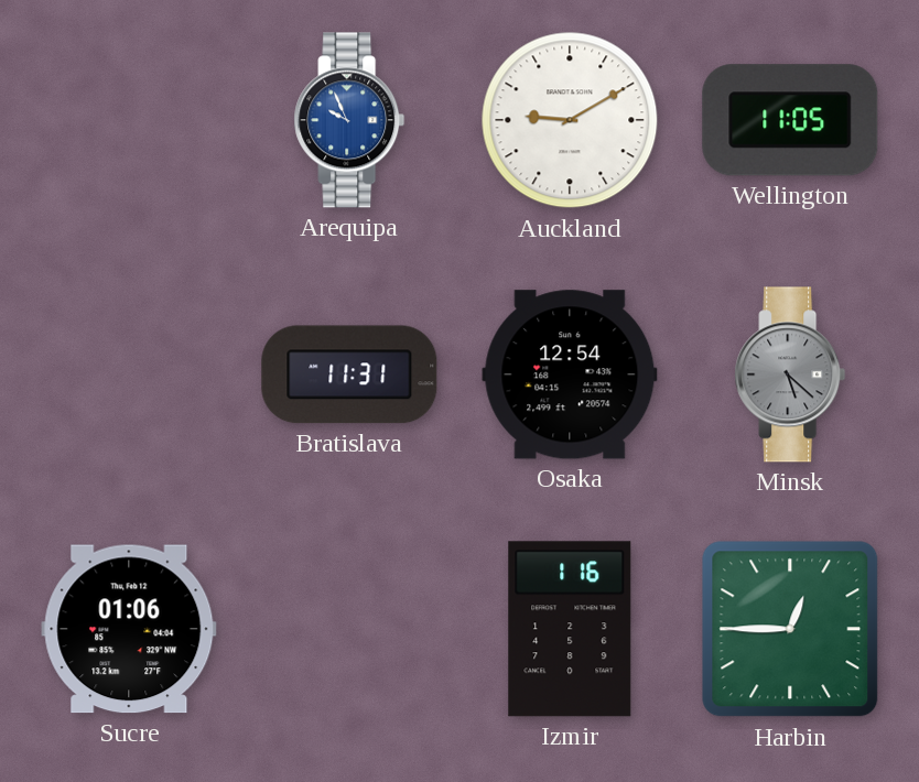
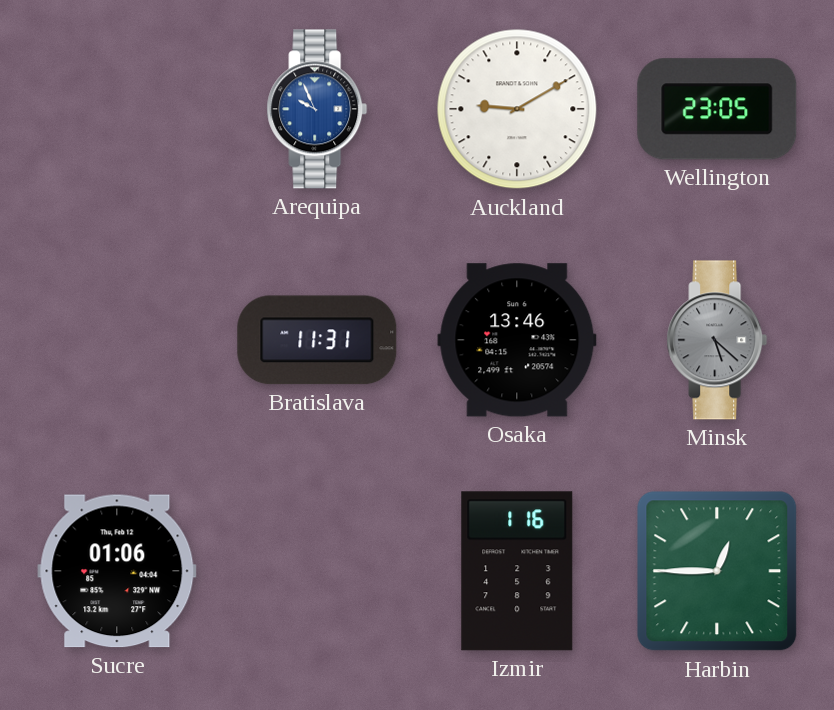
Wellington: 11:05 -> 23:05 (717, 109)
Osaka: 12:54 -> 13:46 (517, 340)
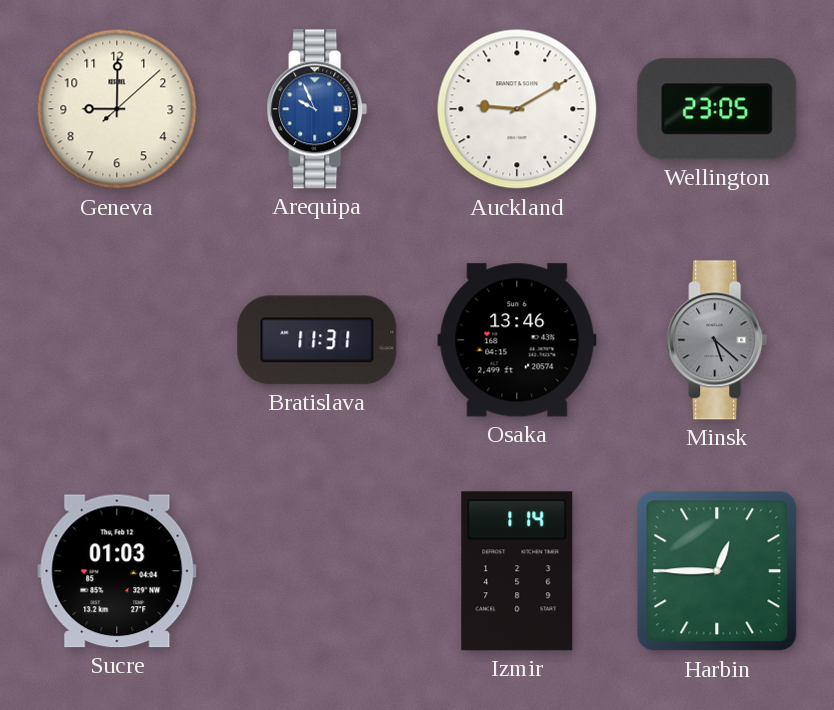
Geneva: none -> 9:00 (117, 109)
Sucre: 01:06 -> 01:03 (117, 571)
Izmir: 1:16 -> 1:14 (517, 571)
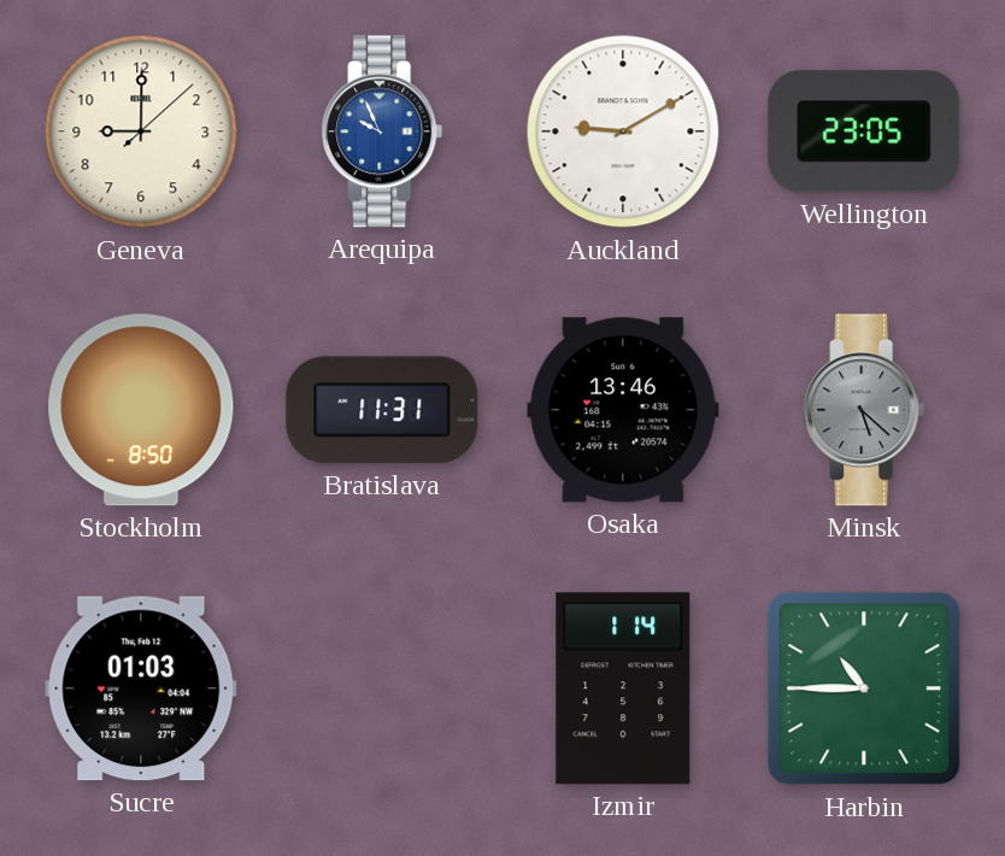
Stockholm: none -> 8:50 (141, 410)
Harbin: 12:45 -> 10:45 (864, 688)
